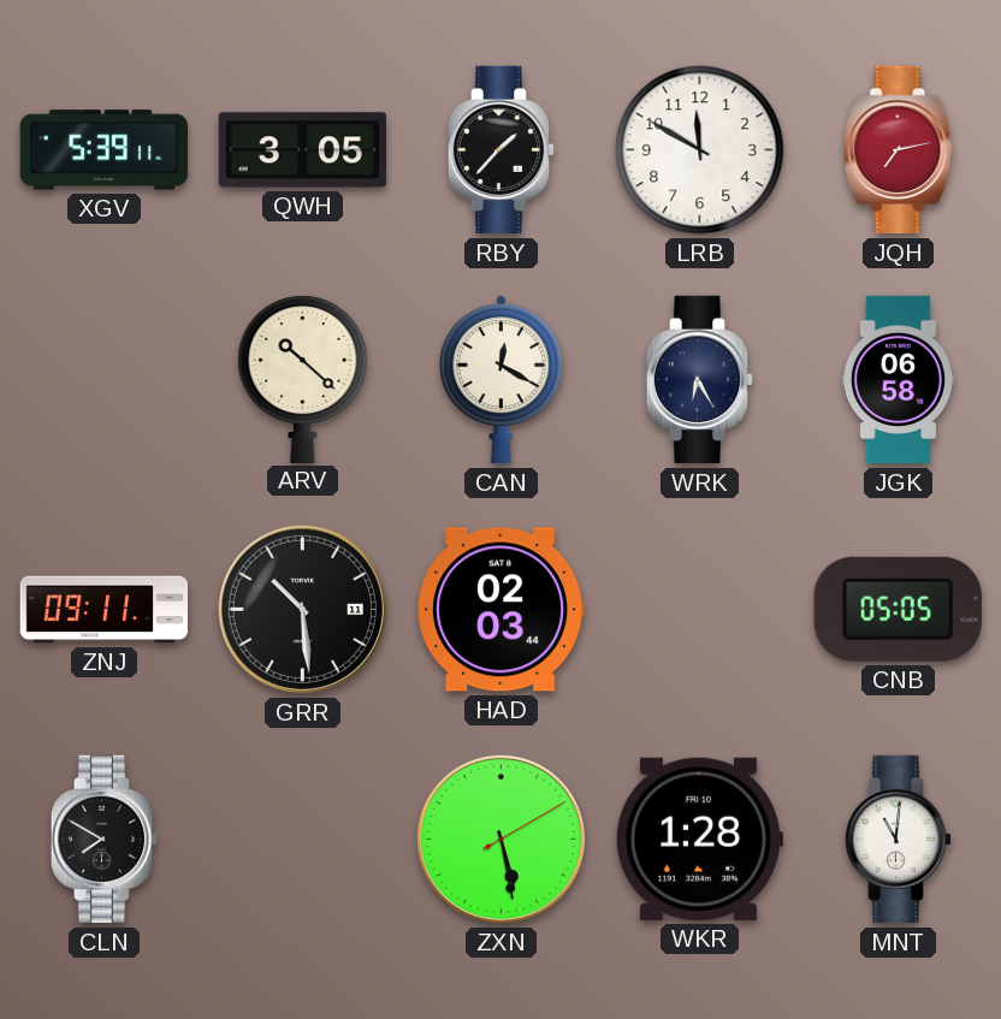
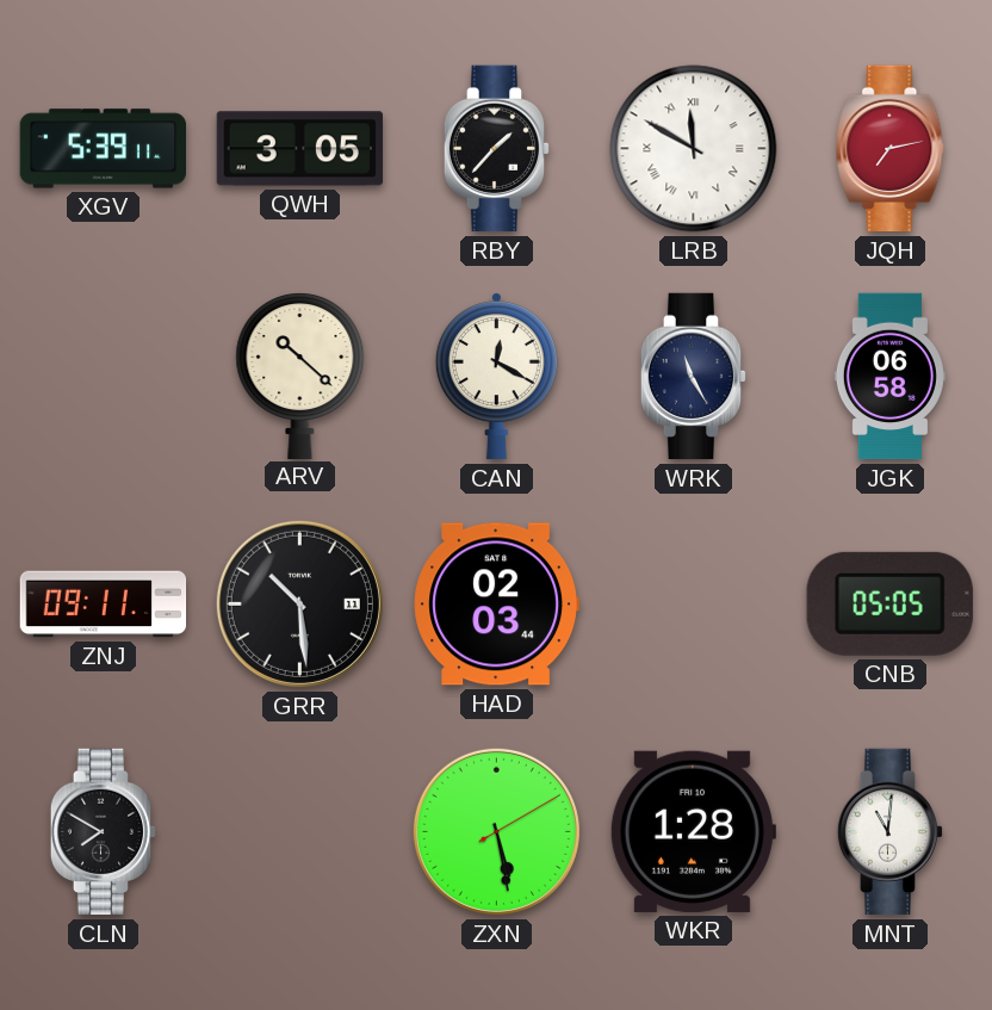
LRB numerals: Arabic -> Roman (694, 149)
WRK: 6:25 -> 11:25 (694, 377)
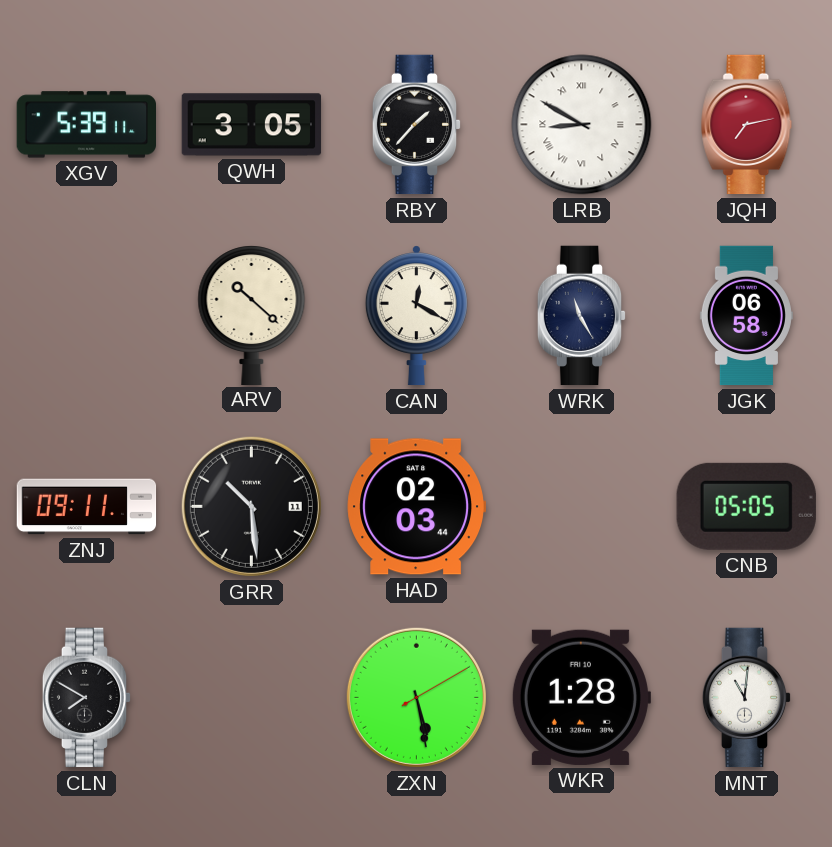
LRB: 11:50 -> 8:50 (582, 125)
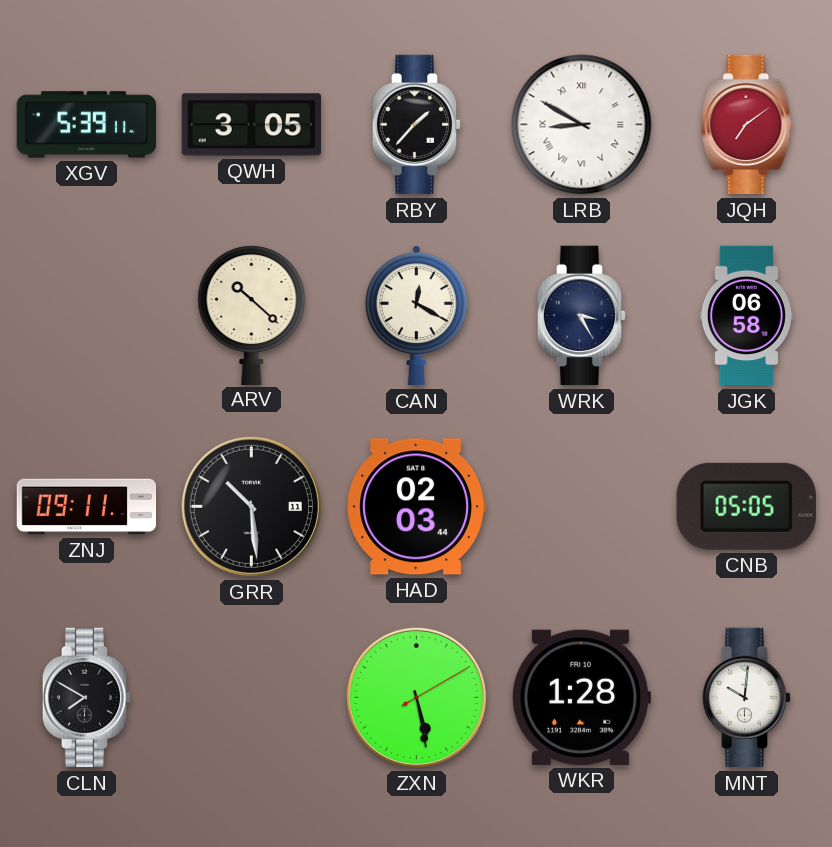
JQH: 7:13 -> 7:09 (747, 125)
WRK: 11:25 -> 3:25 (582, 316)
MNT: 11:01 -> 10:01 (747, 698)
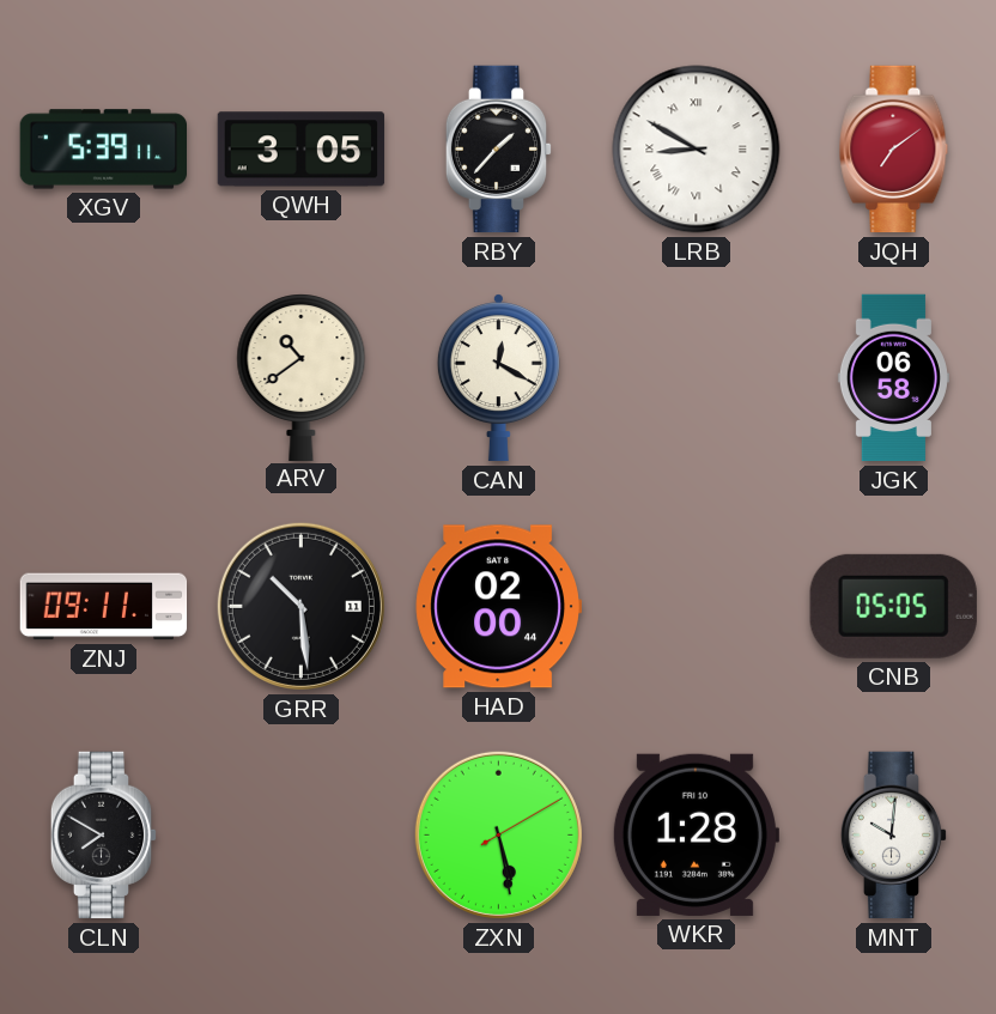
ARV: 10:22 -> 10:39 (302, 377)
WRK: 3:25 -> none (582, 316)
HAD: 02:03 -> 02:00 (498, 607)
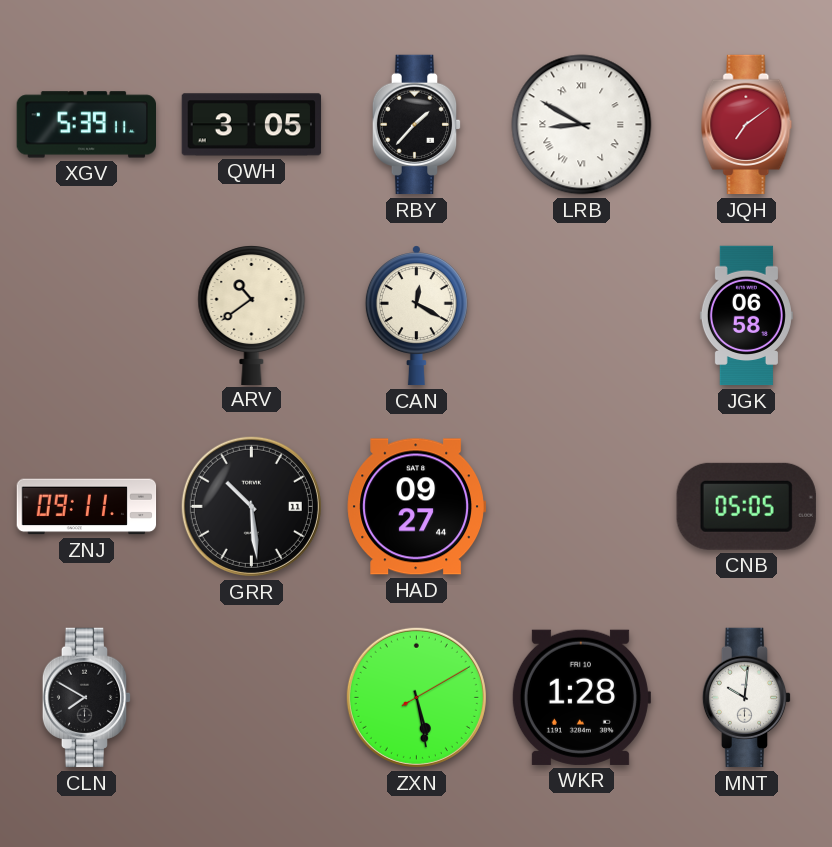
HAD: 02:00 -> 09:27 (416, 507)
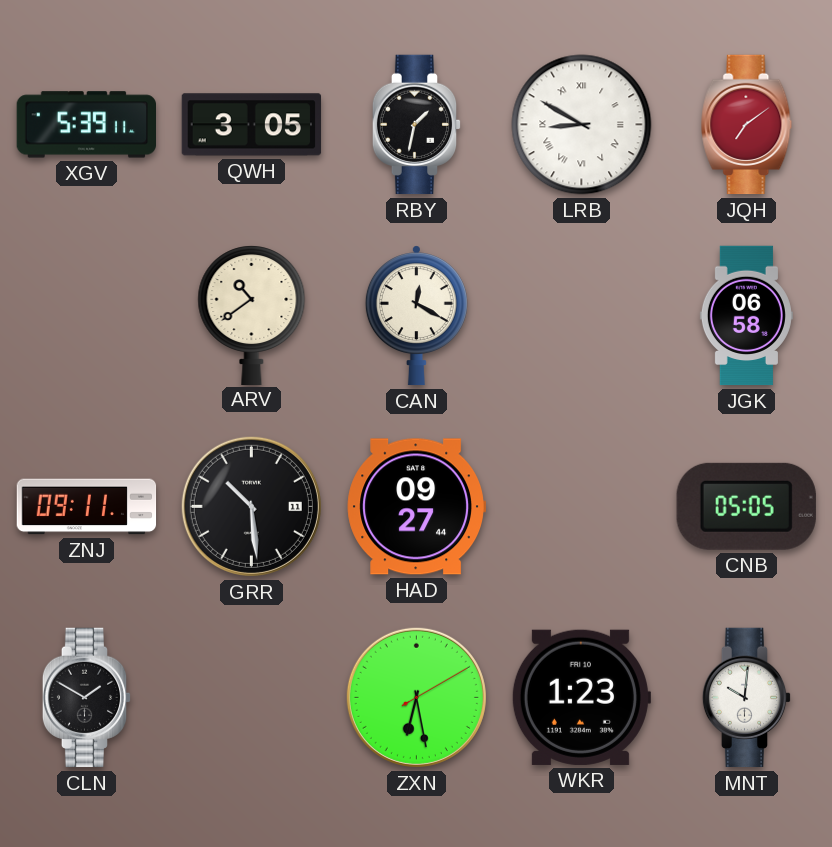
RBY: 1:37 -> 1:32 (417, 125)
CLN: 7:50 -> 1:50 (87, 698)
ZXN: 5:28 -> 6:28 (416, 697)
WKR: 1:28 -> 1:23 (581, 697)
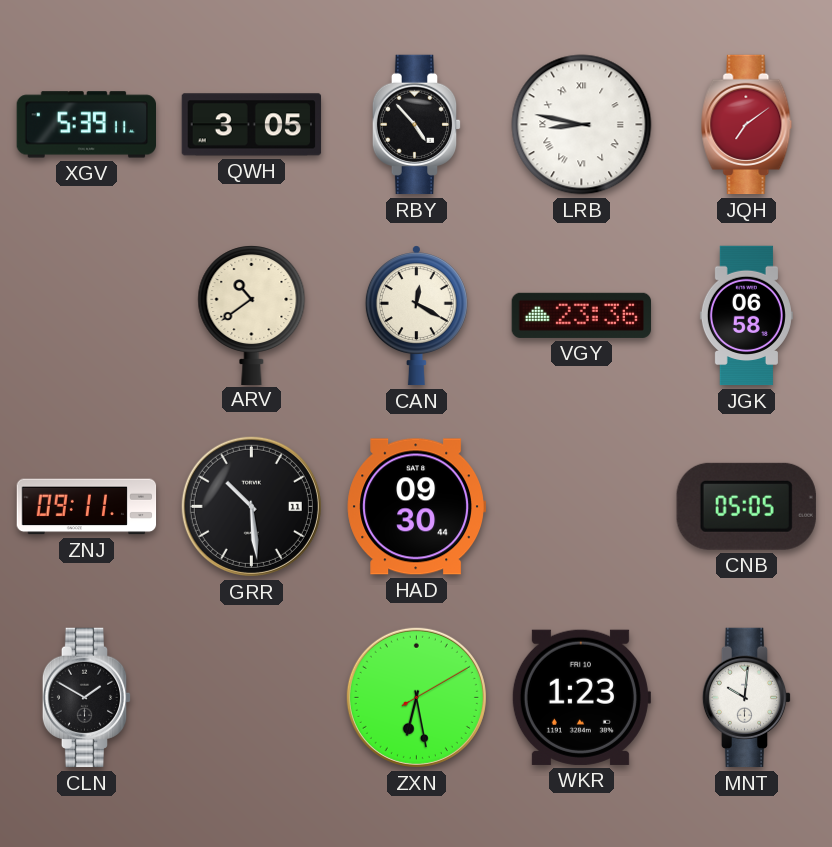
RBY: 1:32 -> 4:53 (417, 125)
LRB: 8:50 -> 8:47 (582, 125)
VGY: none -> 23:36 (582, 315)
HAD: 09:27 -> 09:30 (416, 507)
